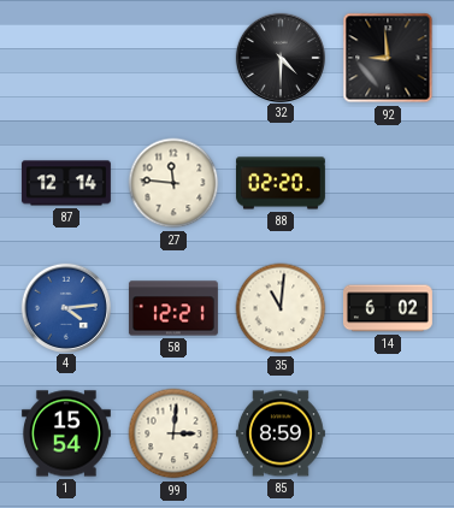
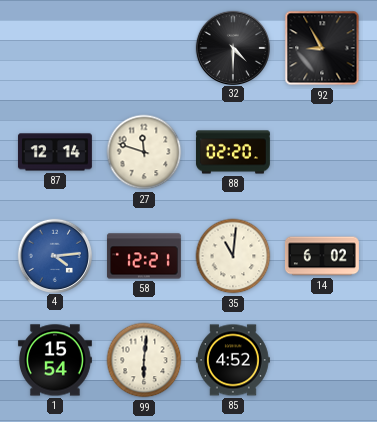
92: 8:59 -> 8:55 (322, 48)
27: 11:46 -> 11:48 (144, 152)
99: 3:01 -> 6:01 (144, 360)
85: 8:59 -> 4:52 (233, 360)
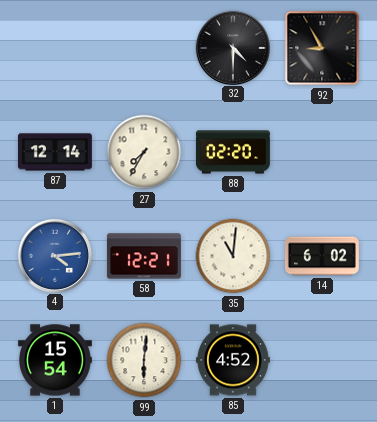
27: 11:48 -> 7:35 (144, 152)
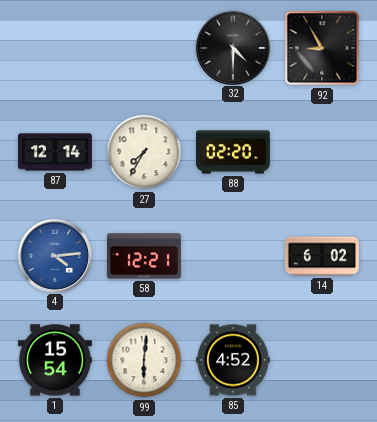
35: 11:01 -> none (233, 256)
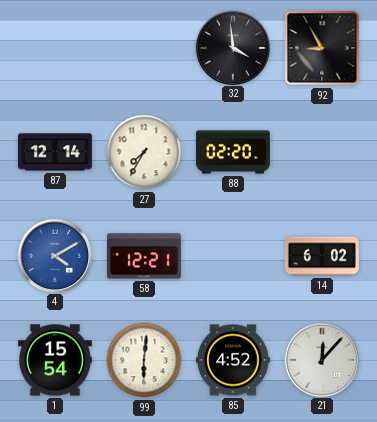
32: 4:30 -> 3:59 (232, 47)
4: 4:14 -> 4:10 (54, 255)
21: none -> 12:07 (321, 359)
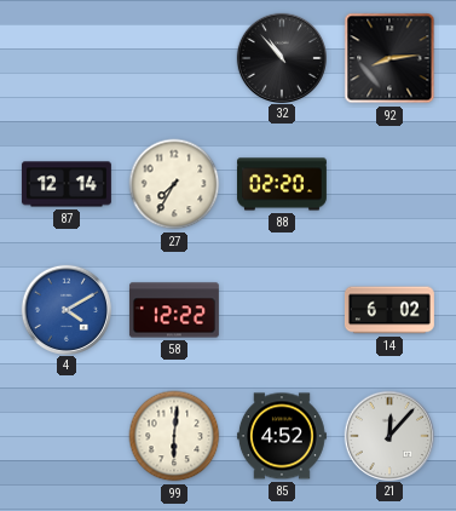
32: 3:59 -> 10:53 (281, 57)
92: 8:55 -> 8:14 (389, 58)
58: 12:21 -> 12:22 (174, 310)
1: 15:54 -> none (55, 360)
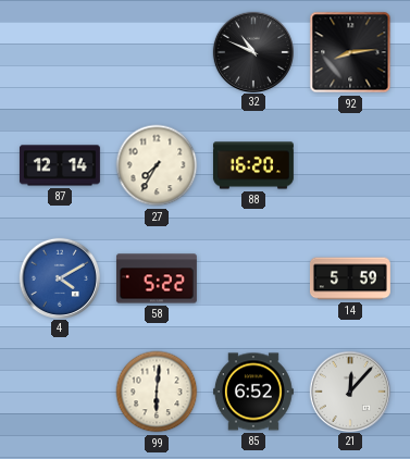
32: 10:53 -> 10:49 (252, 51)
88: 02:20 -> 16:20 (253, 165)
58: 12:22 -> 5:22 (157, 278)
14: 6:02 -> 5:59 (350, 278)
85: 4:52 -> 6:52 (253, 392)
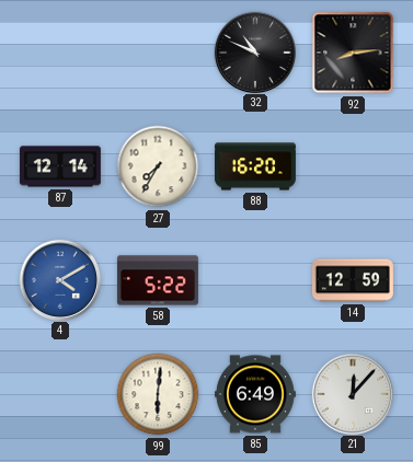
14: 5:59 -> 12:59 (353, 280)
85: 6:52 -> 6:49 (255, 394)
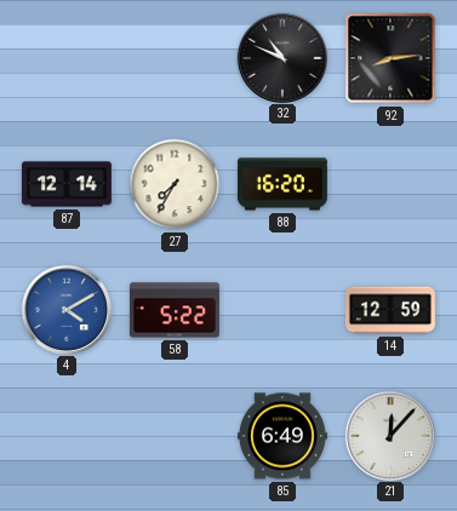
99: 6:01 -> none (158, 394)
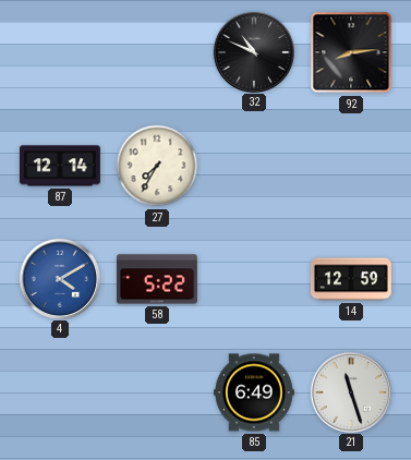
88: 16:20 -> none (282, 184)
21: 12:07 -> 11:27 (350, 391)
